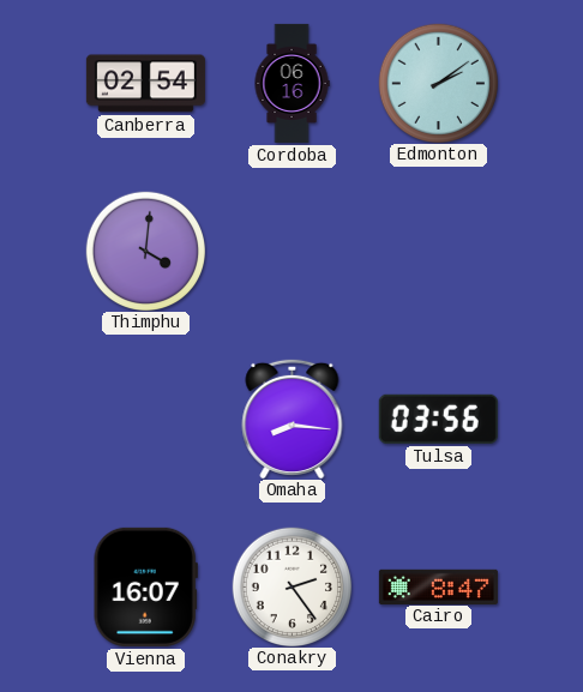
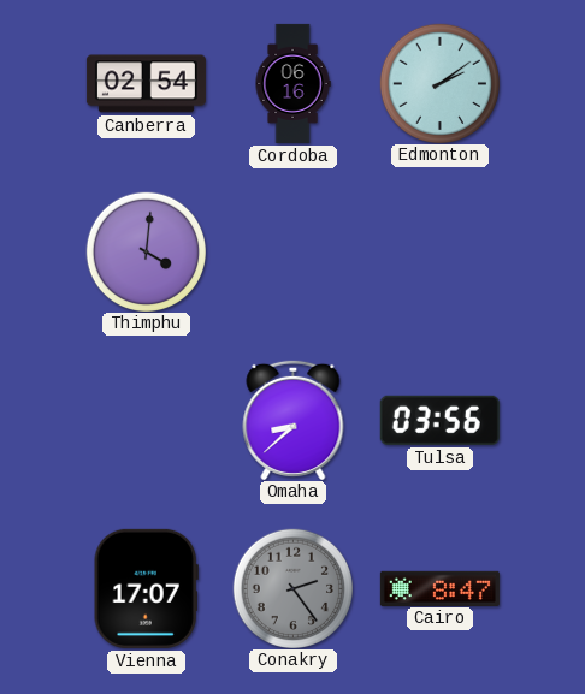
Omaha: 8:16 -> 8:38 (294, 419)
Vienna: 16:07 -> 17:07 (146, 588)
Conakry dial: white -> grey (292, 588)
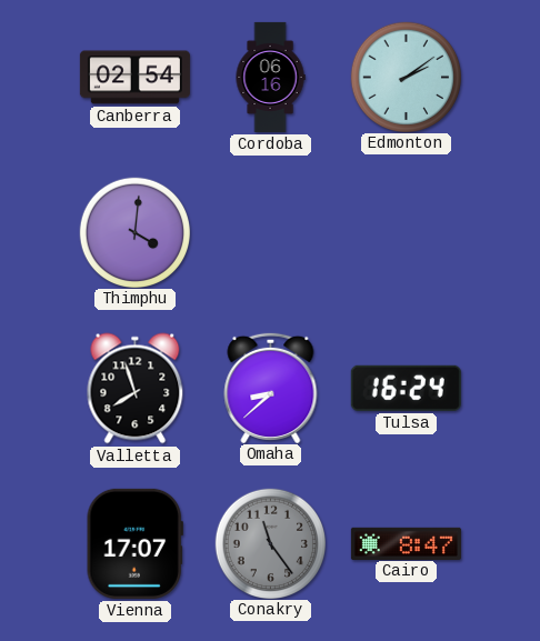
Valletta: none -> 7:57 (136, 389)
Tulsa: 03:56 -> 16:24 (406, 388)
Conakry: 2:24 -> 11:24 (270, 543)
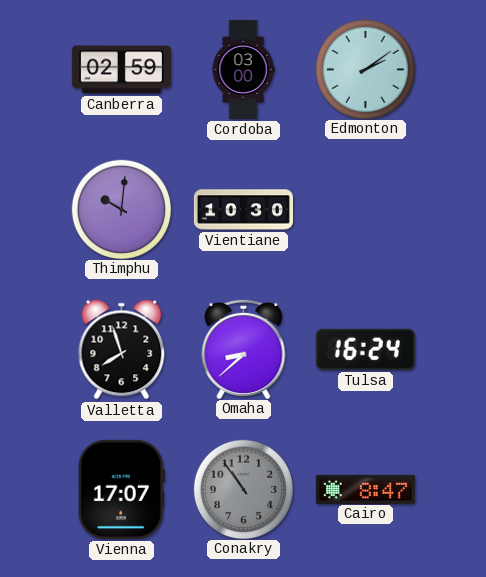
Canberra: 02:54 -> 02:59 (121, 70)
Cordoba: 06:16 -> 03:00 (243, 69)
Thimphu: 4:01 -> 10:01 (121, 209)
Vientiane: none -> 10:30 (243, 210)
Conakry: 11:24 -> 10:54 (243, 489)
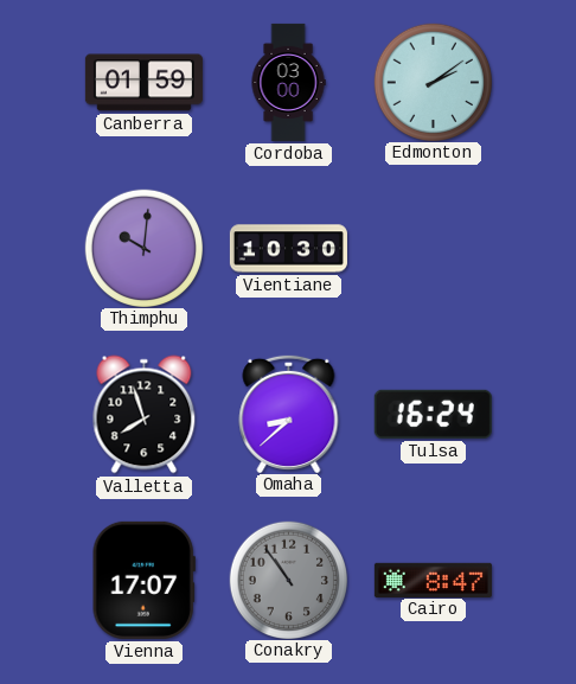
Canberra: 02:59 -> 01:59 (143, 83)
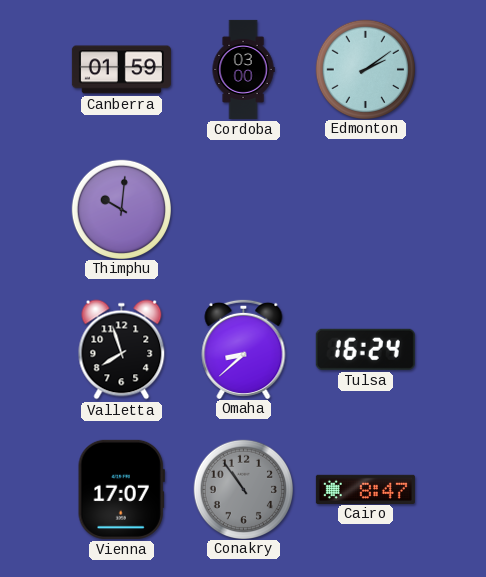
Vientiane: 10:30 -> none (288, 249)
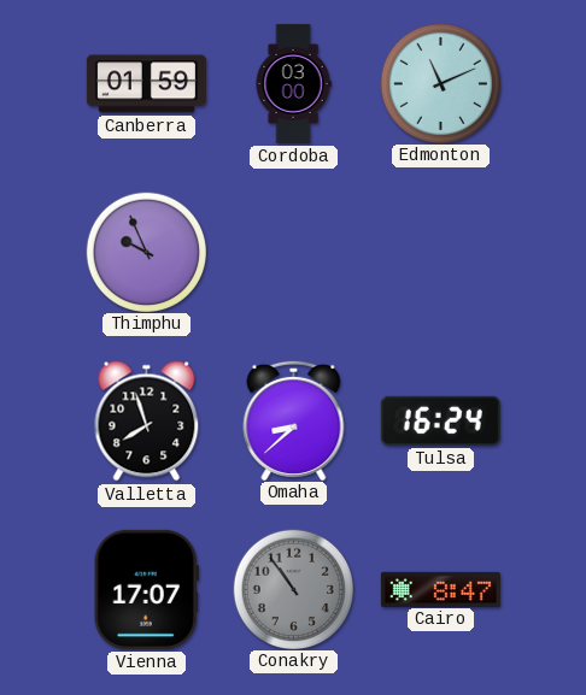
Edmonton: 2:09 -> 11:11 (440, 83)
Thimphu: 10:01 -> 9:56 (146, 252)
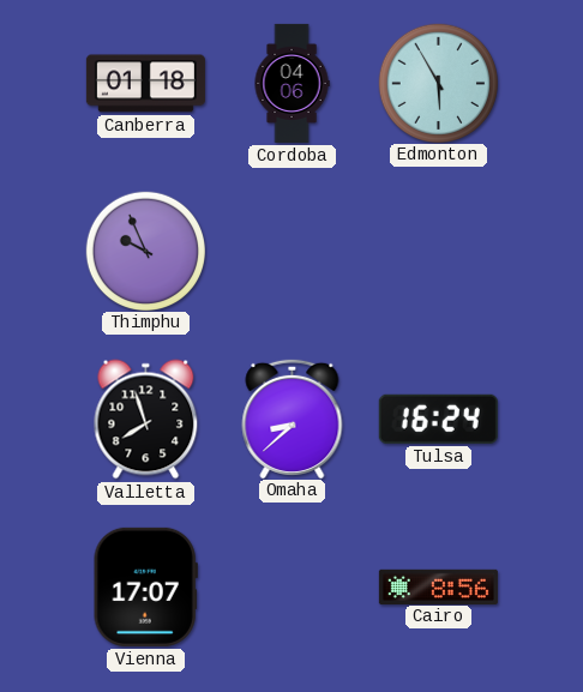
Canberra: 01:59 -> 01:18 (145, 84)
Cordoba: 03:00 -> 04:06 (291, 83)
Edmonton: 11:11 -> 5:55 (438, 83)
Conakry: 10:54 -> none (293, 589)
Cairo: 8:47 -> 8:56 (438, 586)
